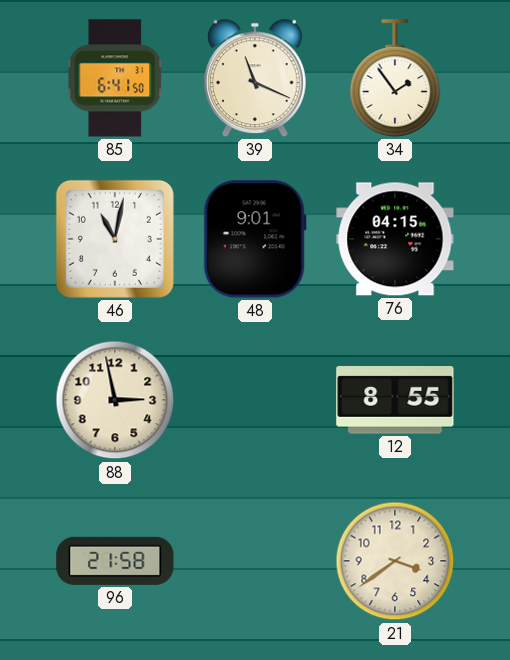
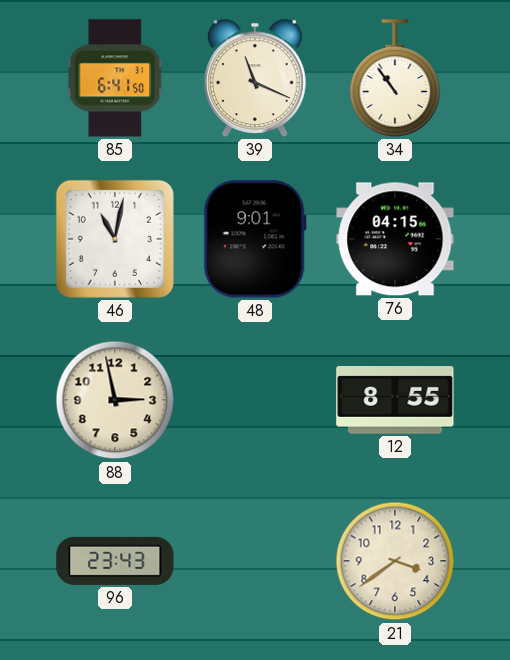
34: 1:54 -> 10:54 (395, 78)
96: 21:58 -> 23:43 (115, 561)
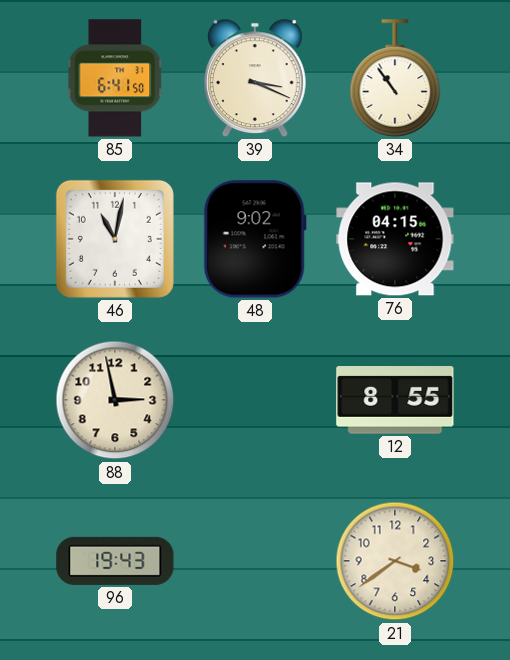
39: 11:19 -> 3:19 (256, 78)
48: 9:01 -> 9:02 (255, 239)
96: 23:43 -> 19:43 (115, 561)
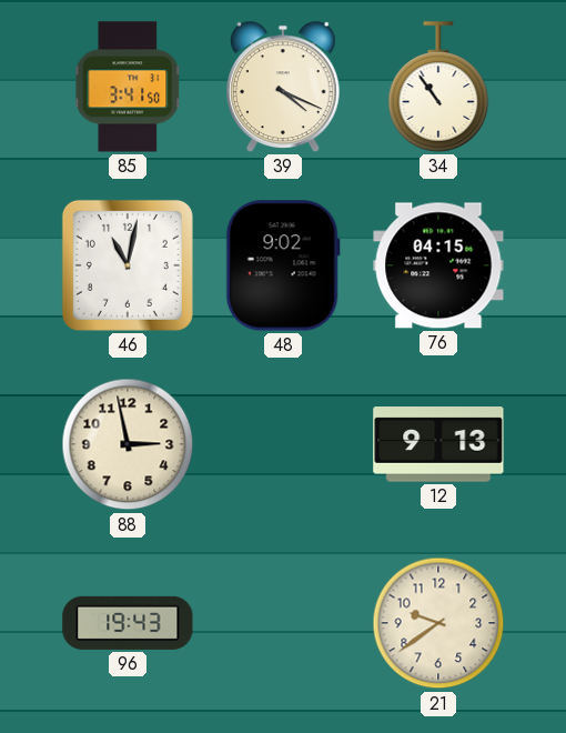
85: 6:41 -> 3:41 (128, 87)
39: 3:19 -> 4:19 (284, 87)
12: 8:55 -> 9:13 (438, 445)
21: 3:39 -> 9:39 (438, 623)
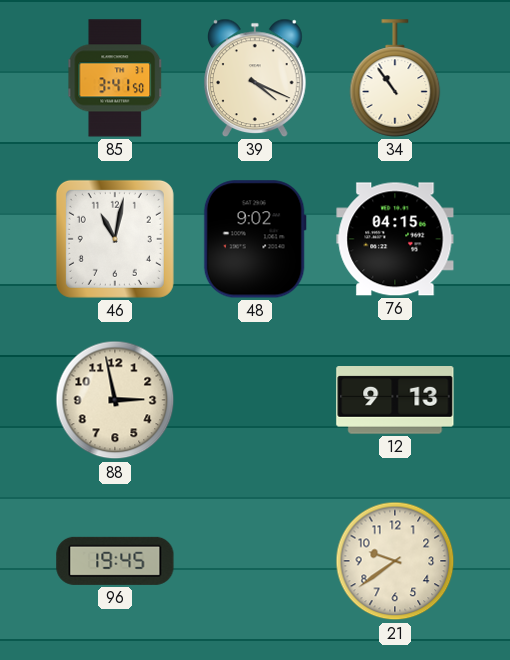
96: 19:43 -> 19:45 (115, 561)
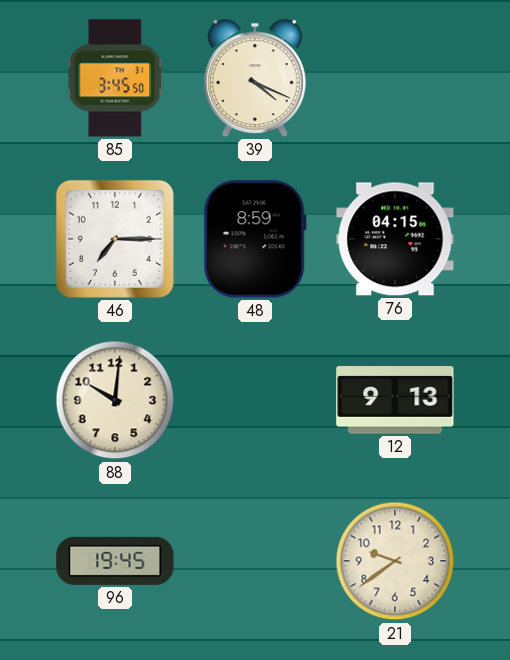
85: 3:41 -> 3:45 (115, 78)
34: 10:54 -> none (395, 78)
46: 11:02 -> 7:15 (115, 239)
48: 9:02 -> 8:59 (255, 239)
88: 2:58 -> 10:01 (115, 400)
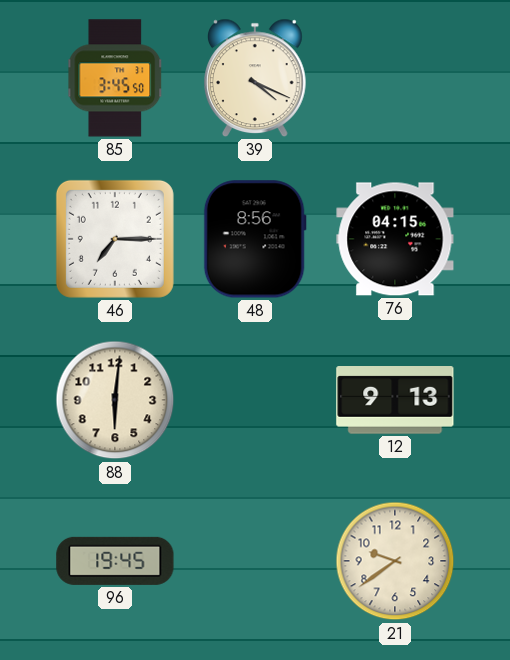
48: 8:59 -> 8:56 (255, 239)
88: 10:01 -> 6:01 (115, 400)
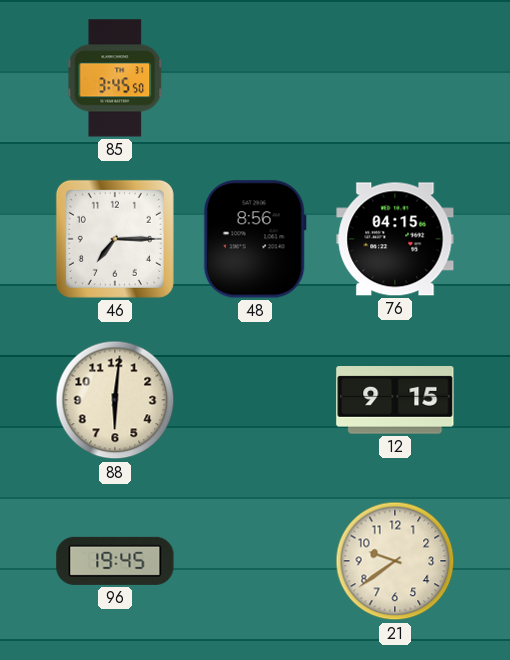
39: 4:19 -> none (256, 78)
12: 9:13 -> 9:15 (395, 401)
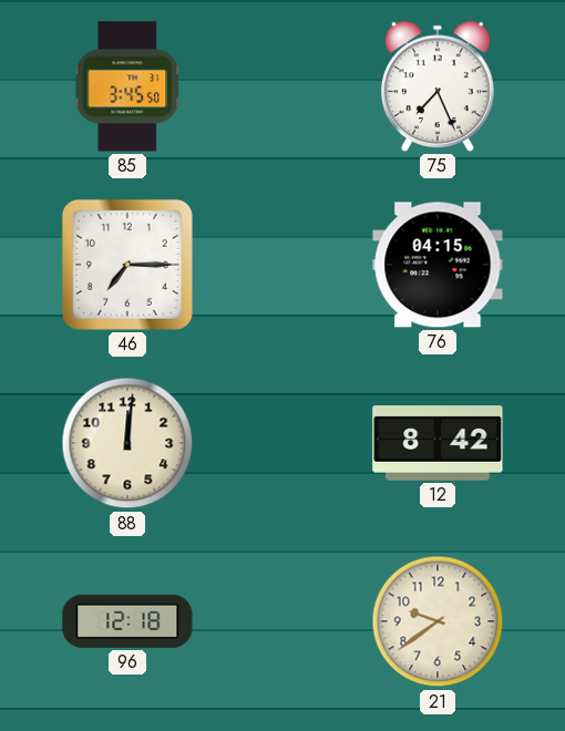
75: none -> 7:26 (439, 86)
48: 8:56 -> none (255, 239)
88: 6:01 -> 12:01 (127, 443)
12: 9:15 -> 8:42 (438, 444)
96: 19:45 -> 12:18 (127, 621)
